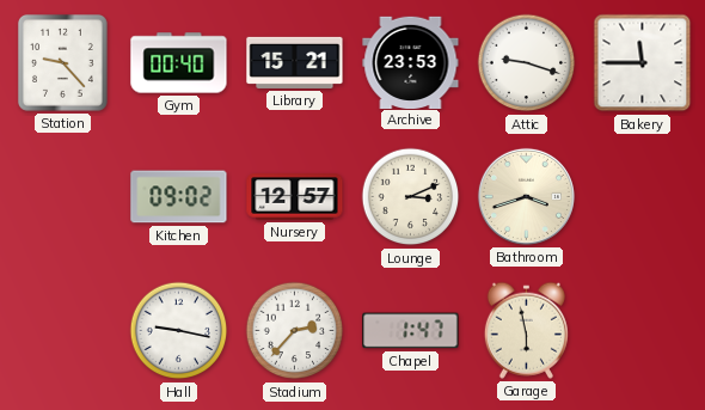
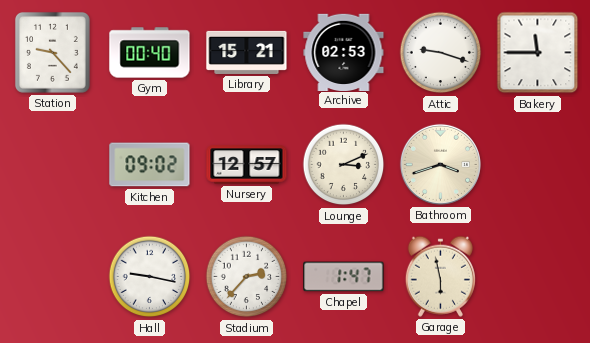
Archive: 23:53 -> 02:53 (344, 52)
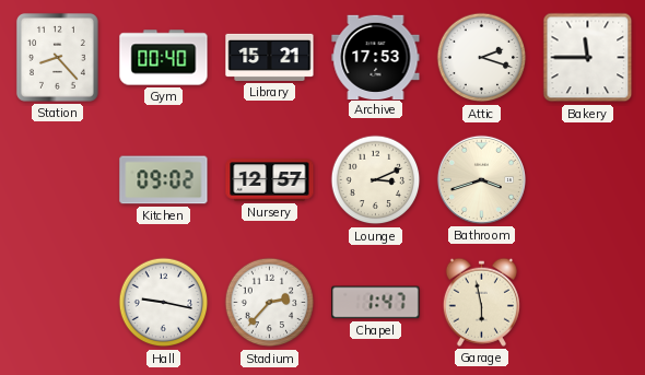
Station: 9:23 -> 8:23 (57, 57)
Archive: 02:53 -> 17:53 (376, 57)
Attic: 9:18 -> 2:18 (482, 58)
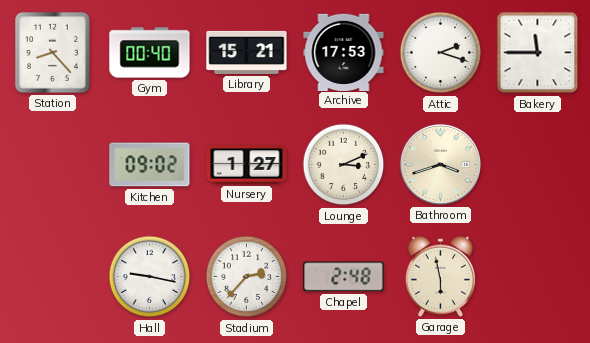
Nursery: 12:57 -> 1:27 (247, 165)
Chapel: 1:47 -> 2:48 (344, 277)
